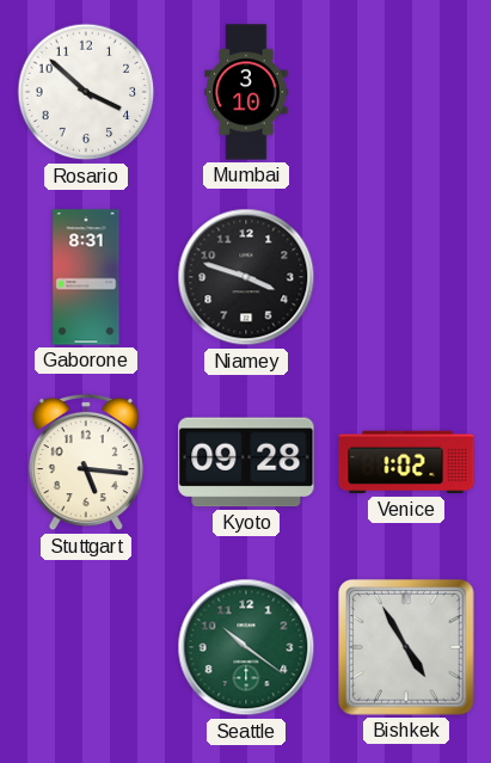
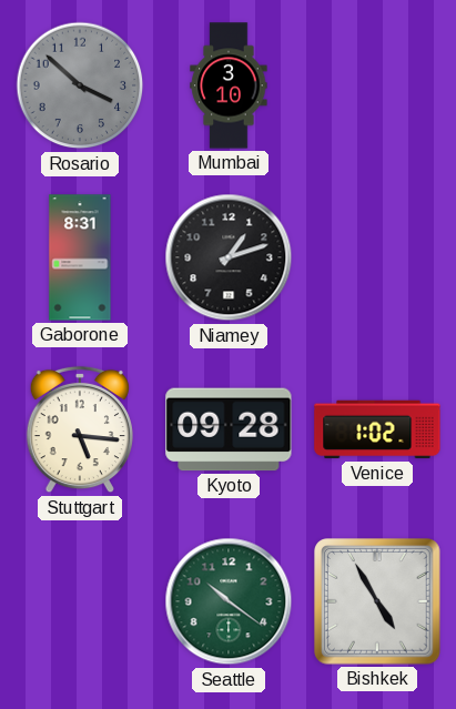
Rosario dial: white -> grey (80, 85)
Niamey: 3:48 -> 1:12 (229, 257)
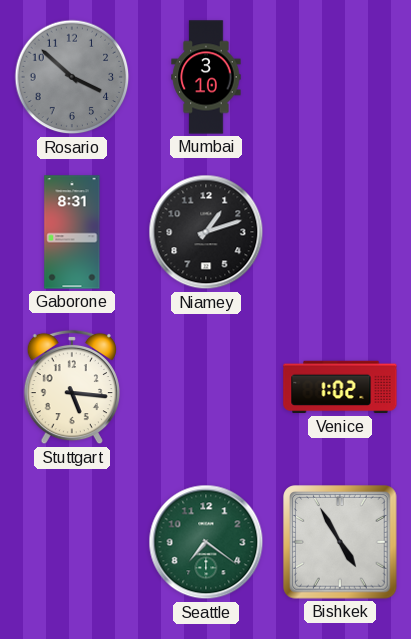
Kyoto: 09:28 -> none (229, 429)
Seattle: 10:21 -> 7:21 (206, 542)
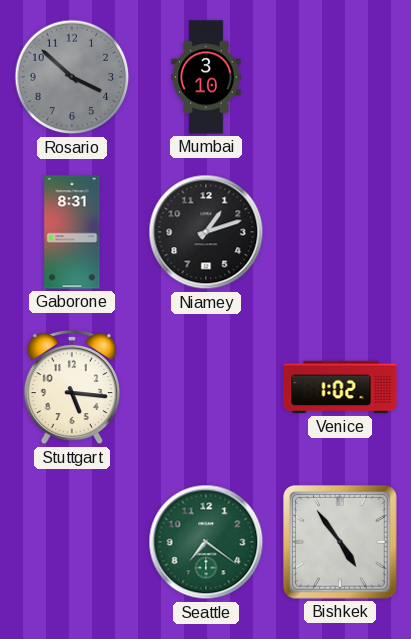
Bishkek: 4:55 -> 4:54 (340, 542)
